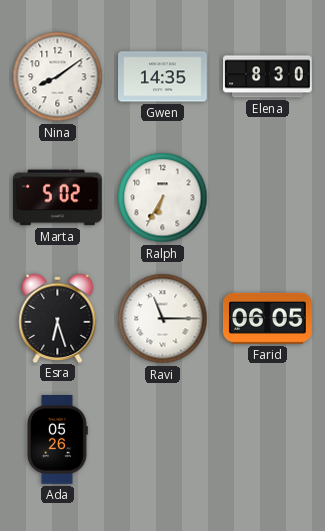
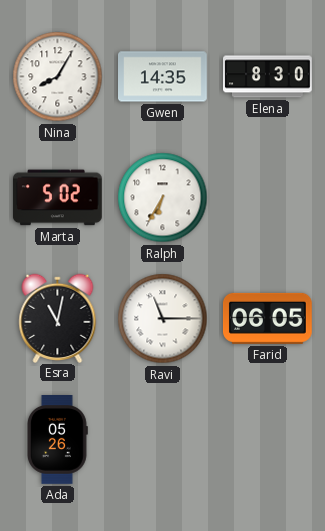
Nina: 8:09 -> 8:05 (58, 77)
Esra: 6:27 -> 11:02 (58, 318)
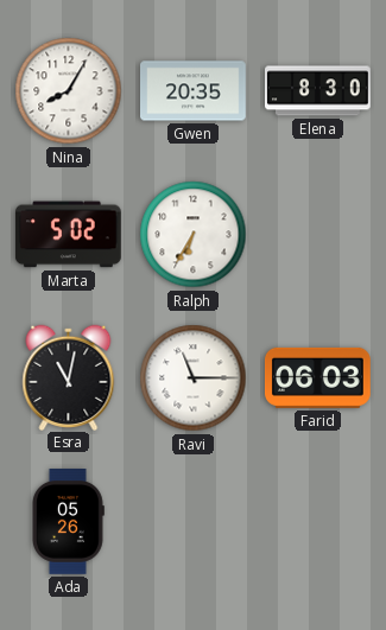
Gwen: 14:35 -> 20:35 (194, 91)
Farid: 06:05 -> 06:03 (317, 377)
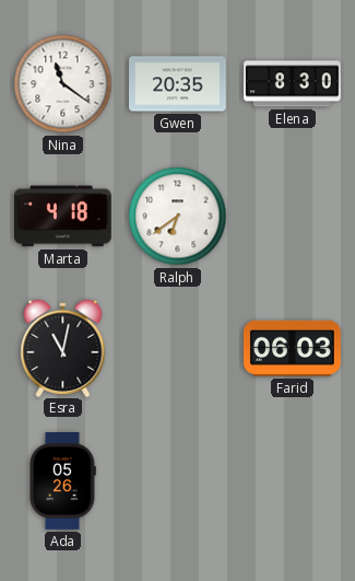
Nina: 8:05 -> 11:21 (63, 84)
Marta: 5:02 -> 4:18 (62, 217)
Ralph: 6:35 -> 6:39 (178, 217)
Ravi: 11:15 -> none (194, 378)
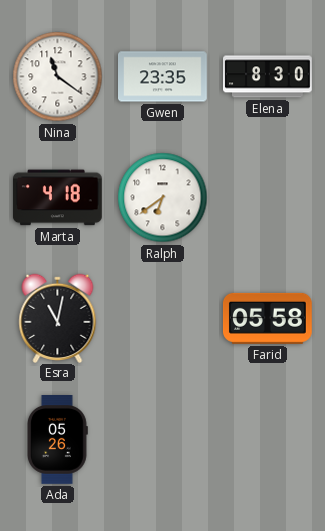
Gwen: 20:35 -> 23:35 (163, 77)
Farid: 06:03 -> 05:58 (267, 318)
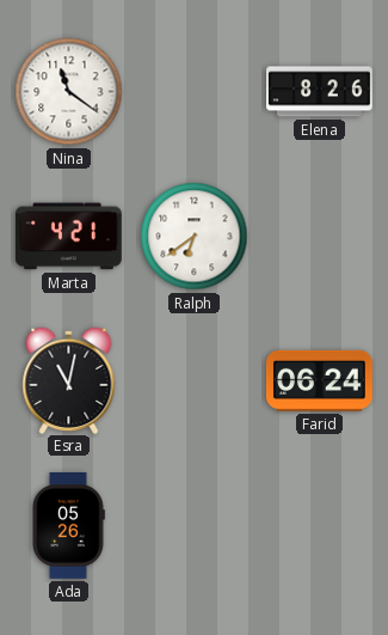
Gwen: 23:35 -> none (163, 77)
Elena: 8:30 -> 8:26 (320, 92)
Marta: 4:18 -> 4:21 (68, 237)
Farid: 05:58 -> 06:24 (319, 380)
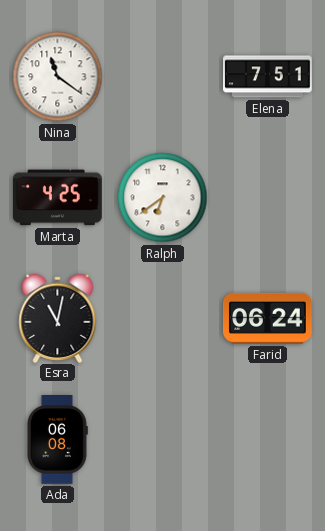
Elena: 8:26 -> 7:51 (268, 77)
Marta: 4:21 -> 4:25 (57, 198)
Ada: 05:26 -> 06:08 (57, 440)
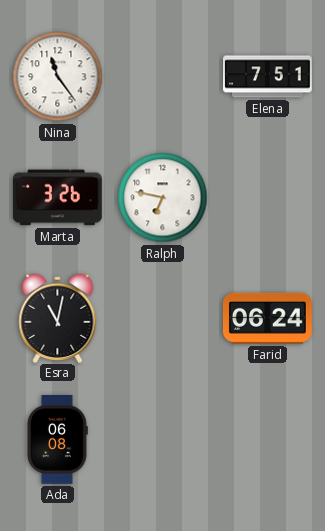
Nina: 11:21 -> 11:24 (58, 77)
Marta: 4:25 -> 3:26 (57, 198)
Ralph: 6:39 -> 6:47 (163, 198)
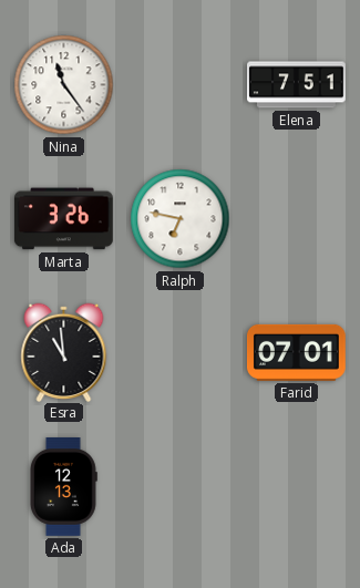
Esra: 11:02 -> 10:59 (64, 352)
Farid: 06:24 -> 07:01 (296, 352)
Ada: 06:08 -> 12:13 (63, 487)
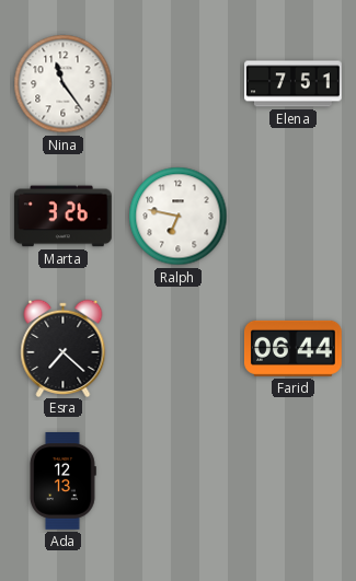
Esra: 10:59 -> 7:22 (64, 348)
Farid: 07:01 -> 06:44 (292, 348)
